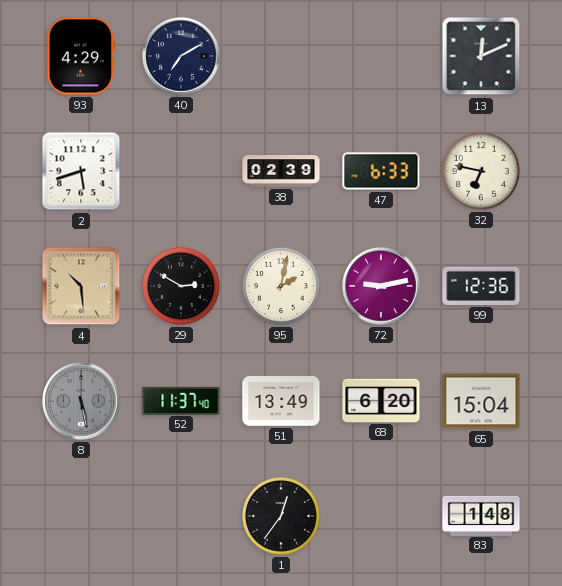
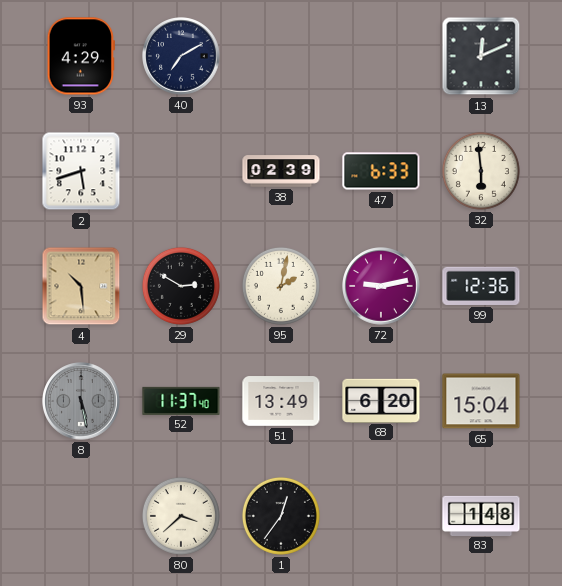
32: 6:47 -> 5:59 (481, 171)
80: none -> 3:38 (181, 516)
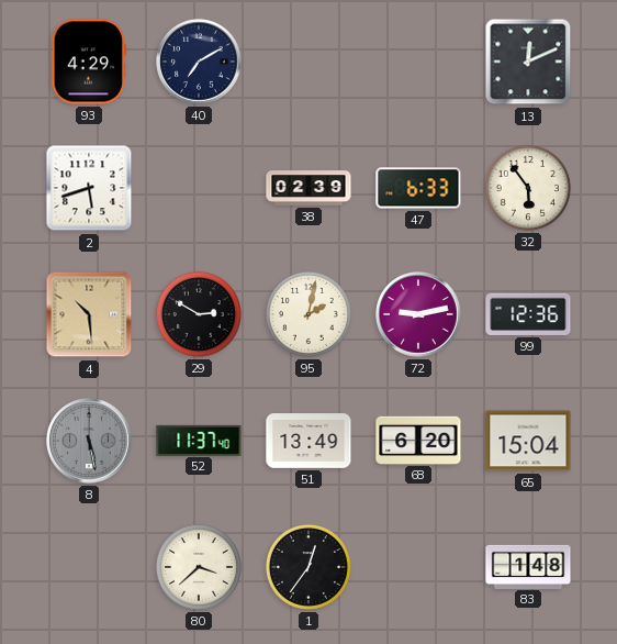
32: 5:59 -> 5:54 (528, 188)
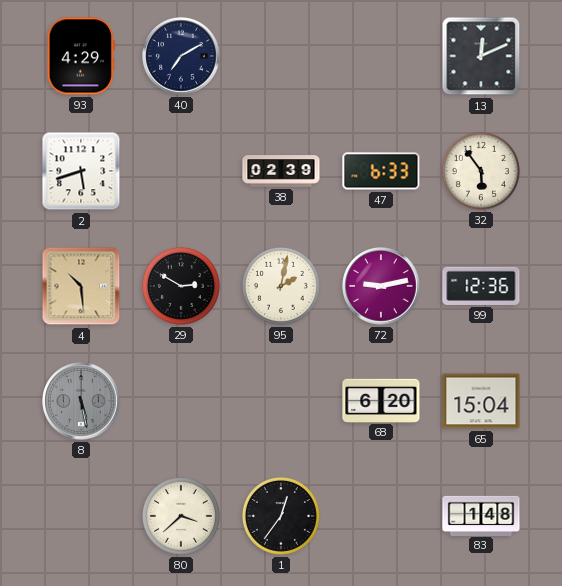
52: 11:37 -> none (199, 440)
51: 13:49 -> none (308, 441)
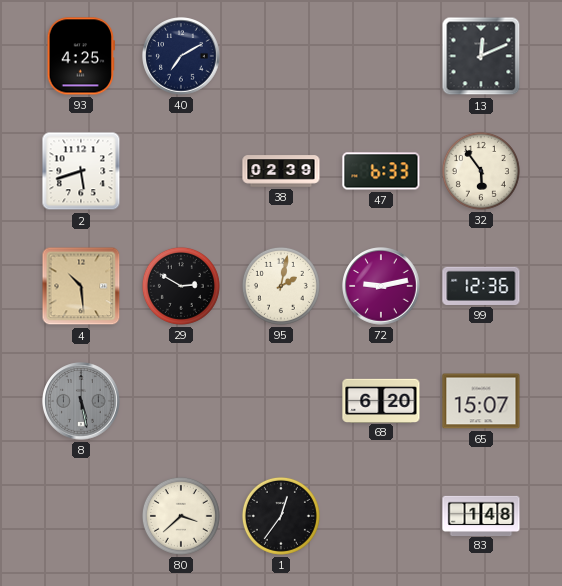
93: 4:29 -> 4:25 (81, 56)
65: 15:04 -> 15:07 (481, 401)
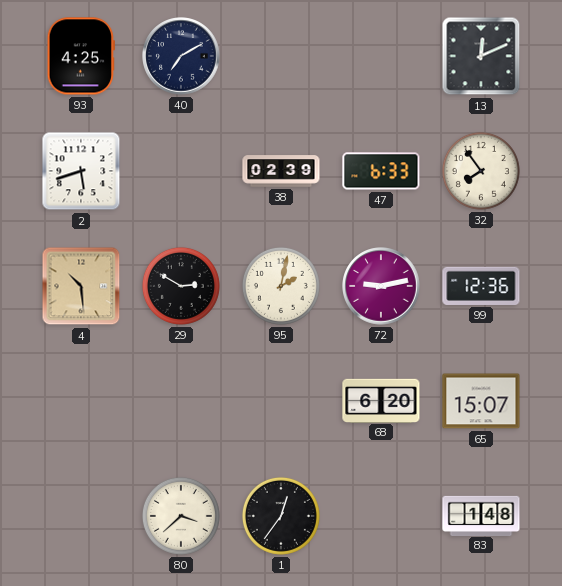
32: 5:54 -> 7:54 (481, 171)
8: 5:28 -> none (81, 401)
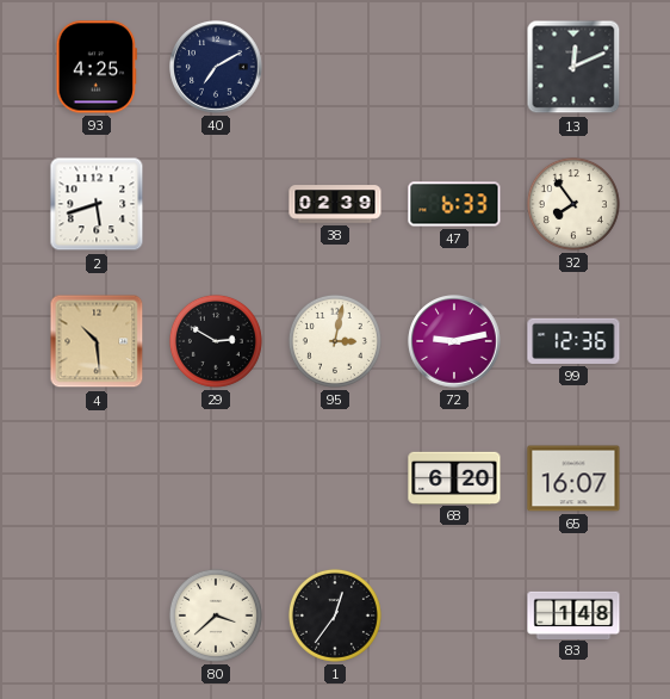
95: 2:02 -> 3:02 (335, 341)
65: 15:07 -> 16:07 (573, 478)
